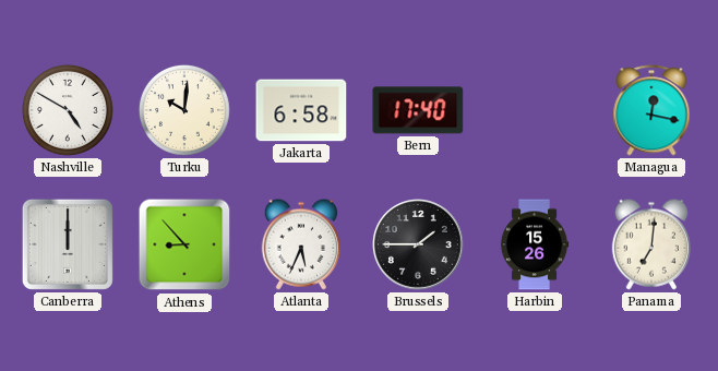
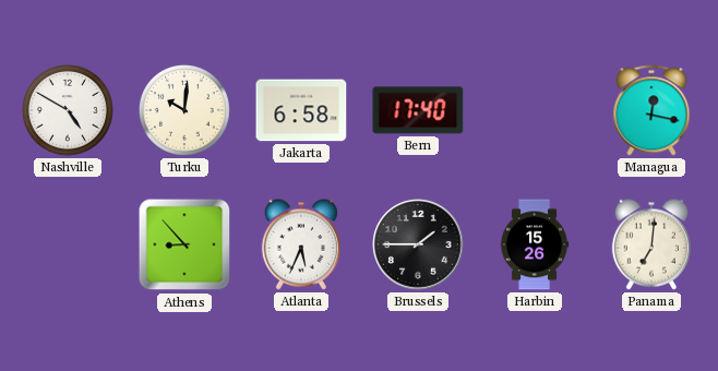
Canberra: 12:00 -> none (68, 244)
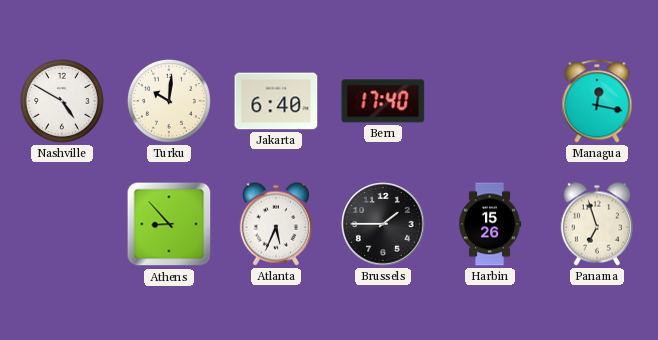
Jakarta: 6:58 -> 6:40 (276, 101)
Panama: 7:01 -> 6:57 (596, 224)
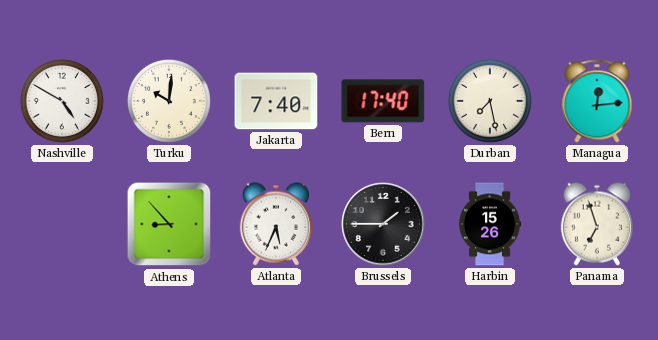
Jakarta: 6:40 -> 7:40 (276, 101)
Durban: none -> 7:28 (490, 101)
Managua: 12:17 -> 12:14 (597, 101)
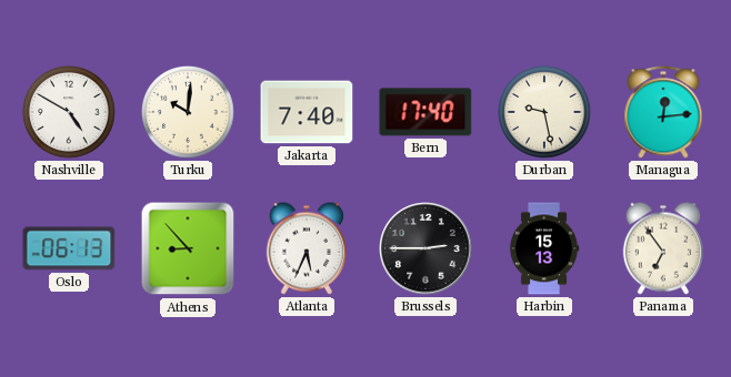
Durban: 7:28 -> 9:28 (544, 112)
Oslo: none -> 06:13 (69, 248)
Brussels: 1:45 -> 2:45 (425, 248)
Harbin: 15:26 -> 15:13 (544, 248)
Panama: 6:57 -> 6:54 (662, 248)
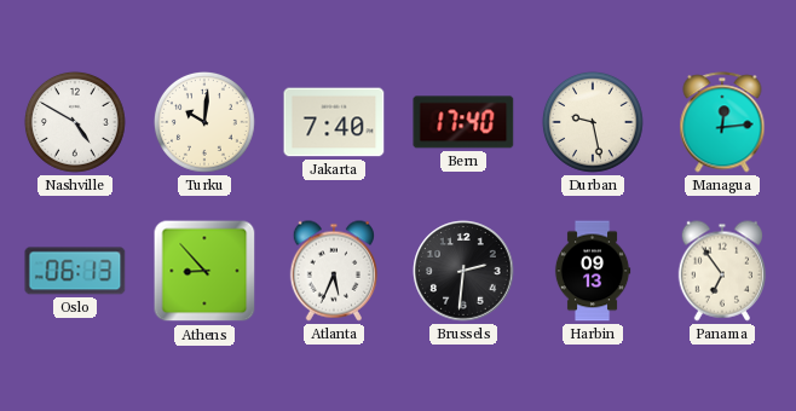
Brussels: 2:45 -> 2:31 (463, 271)
Harbin: 15:13 -> 09:13 (593, 271)
